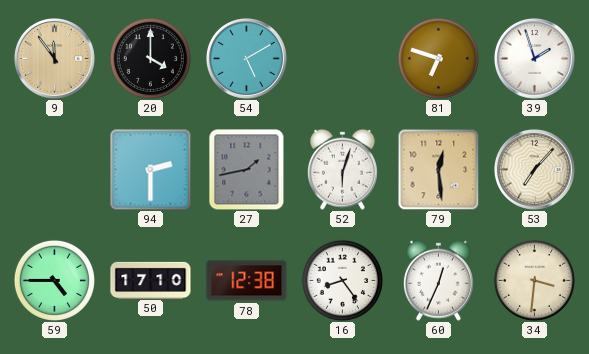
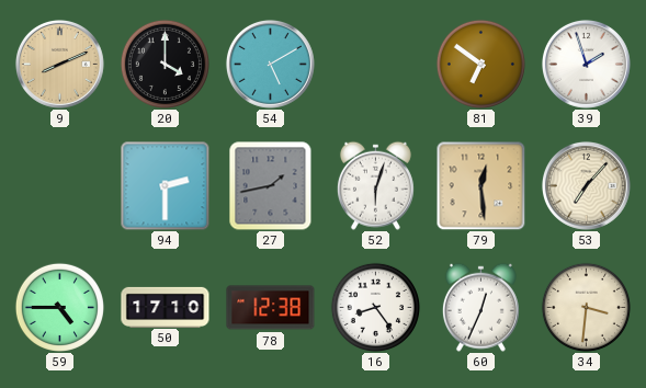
9: 11:54 -> 8:11 (59, 64)
81: 6:48 -> 6:51 (480, 64)
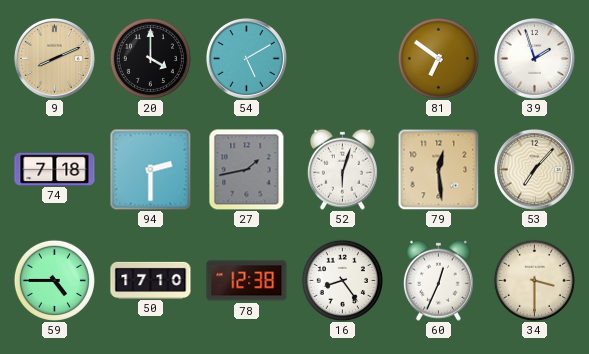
74: none -> 7:18 (55, 169)
34: 3:31 -> 3:30 (534, 280)
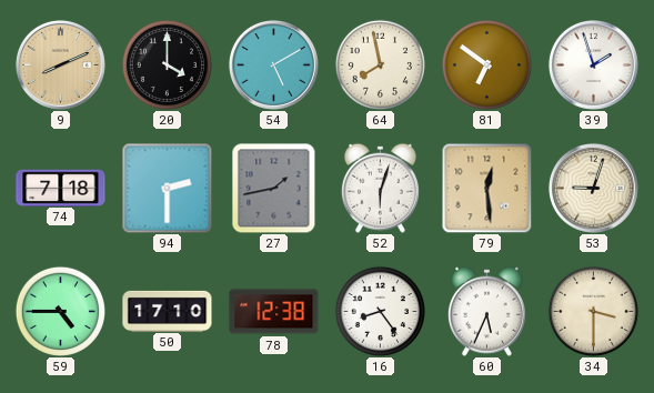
64: none -> 7:58 (380, 64)
53: 7:07 -> 9:03 (593, 188)
60: 12:34 -> 5:34 (486, 311)
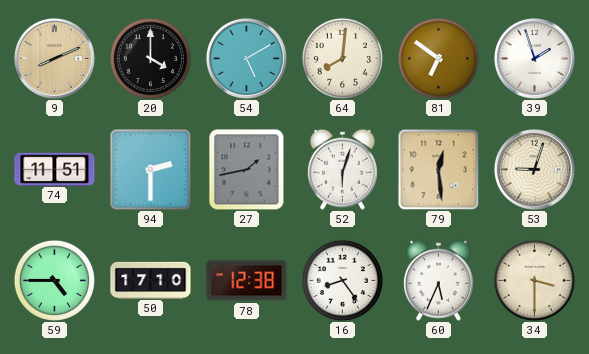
64: 7:58 -> 8:01 (342, 58)
74: 7:18 -> 11:51 (55, 169)
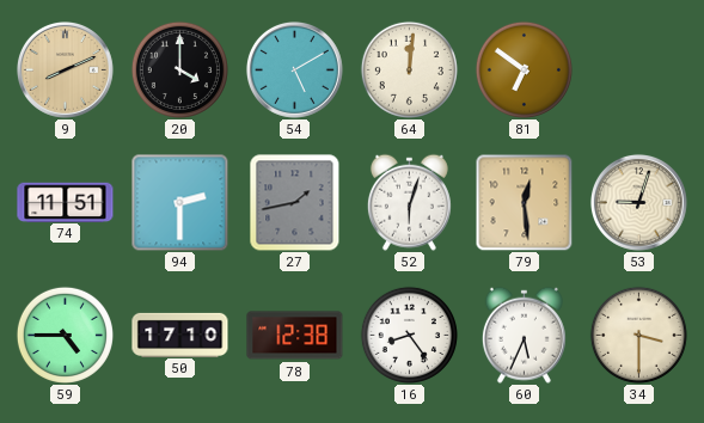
64: 8:01 -> 12:01 (409, 69)
39: 1:57 -> none (534, 58)
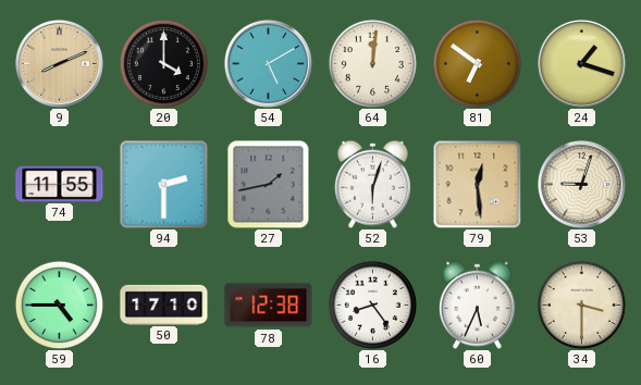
24: none -> 1:18 (581, 63)
74: 11:51 -> 11:55 (60, 184)
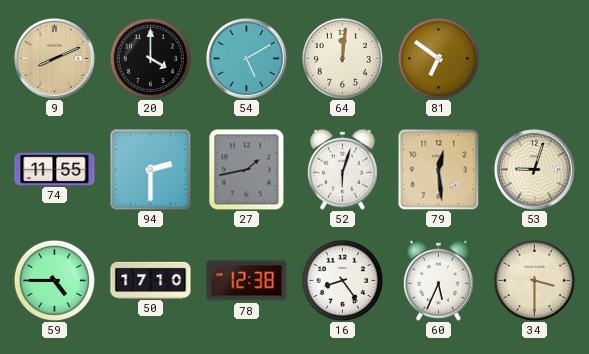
24: 1:18 -> none (581, 63)
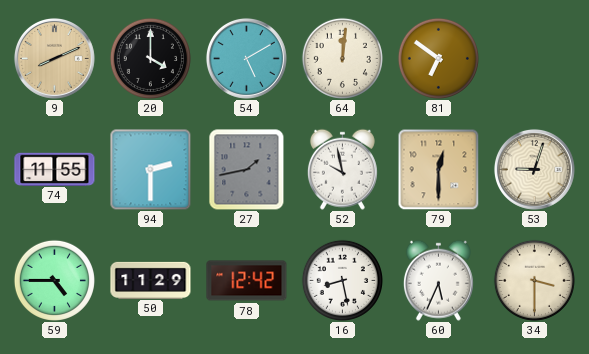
52: 6:03 -> 9:58 (342, 169)
79: 12:29 -> 12:30 (438, 169)
50: 17:10 -> 11:29 (151, 280)
78: 12:38 -> 12:42 (247, 281)
16: 8:24 -> 8:28 (342, 280)
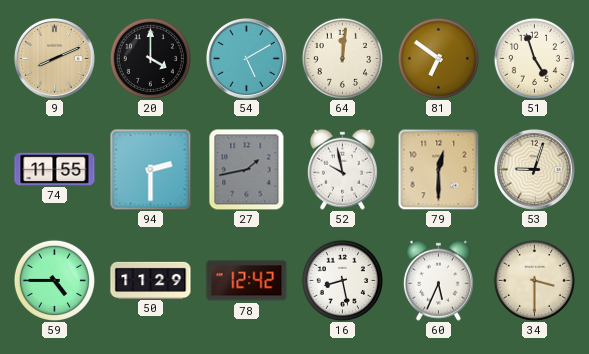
51: none -> 4:57 (534, 58)
